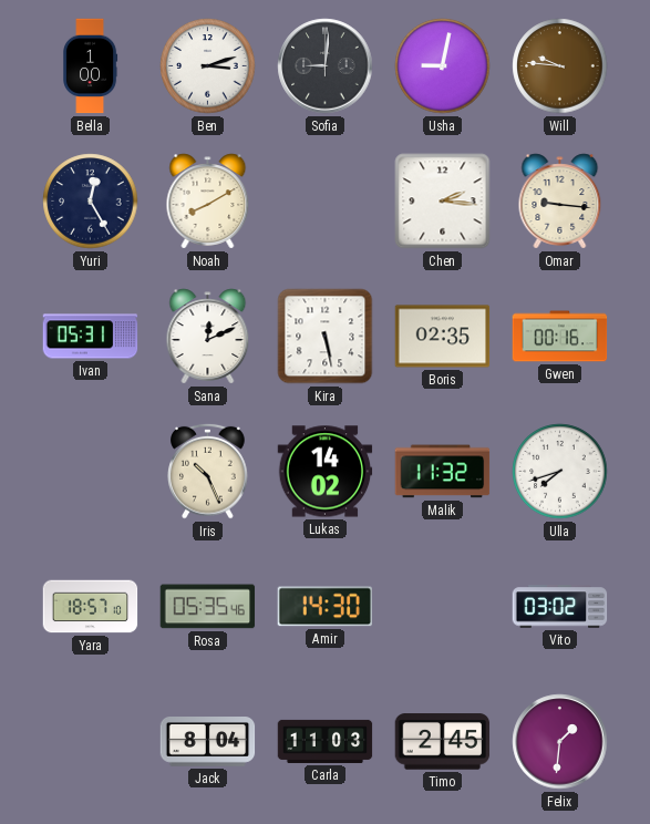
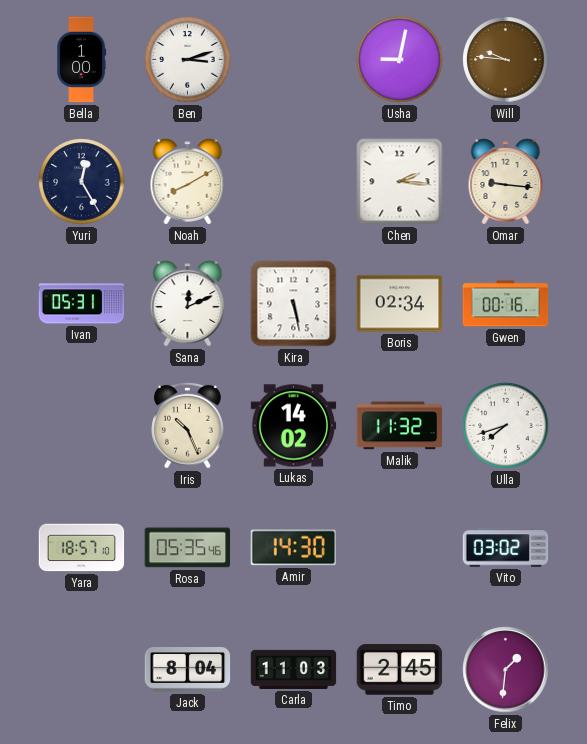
Sofia: 9:01 -> none (326, 66)
Boris: 02:35 -> 02:34 (400, 304)
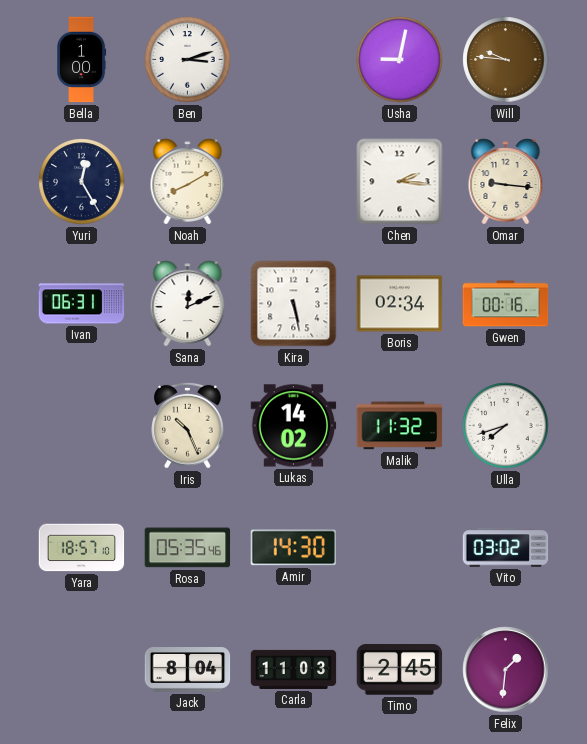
Ivan: 05:31 -> 06:31 (82, 304)
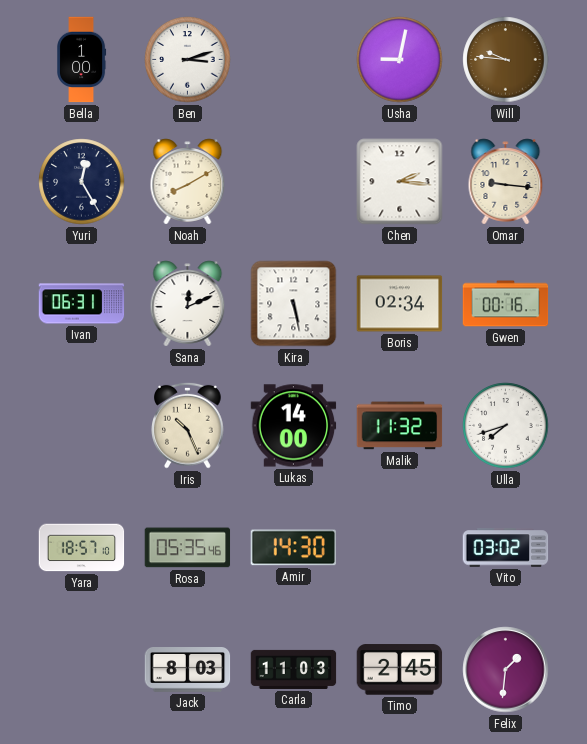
Lukas: 14:02 -> 14:00 (294, 426)
Jack: 8:04 -> 8:03 (188, 670)
